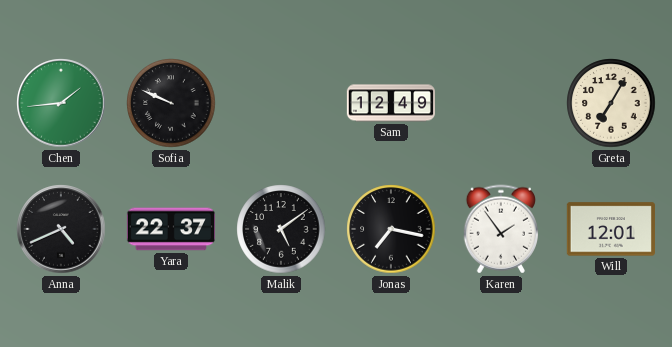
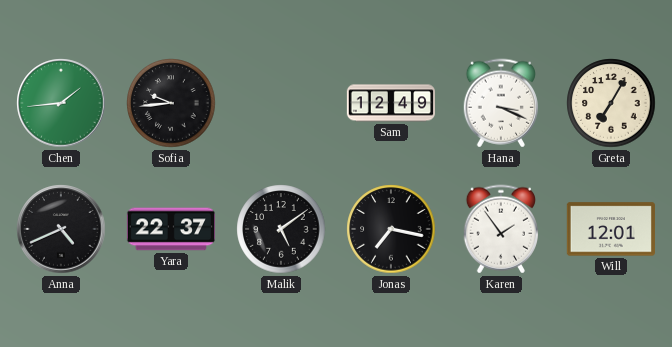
Sofia: 9:49 -> 9:44 (171, 103)
Hana: none -> 3:19 (500, 103)
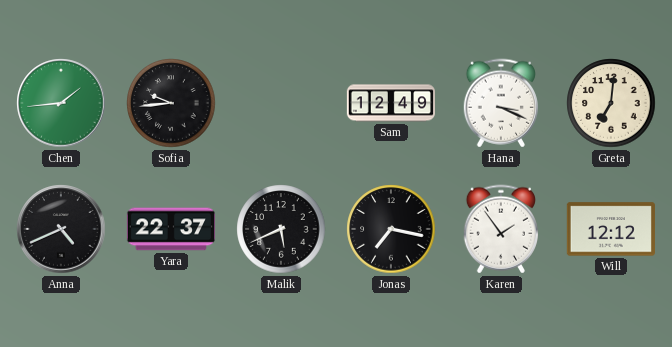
Greta: 7:05 -> 7:01 (611, 103)
Malik: 5:09 -> 5:41 (281, 229)
Will: 12:01 -> 12:12 (611, 229)
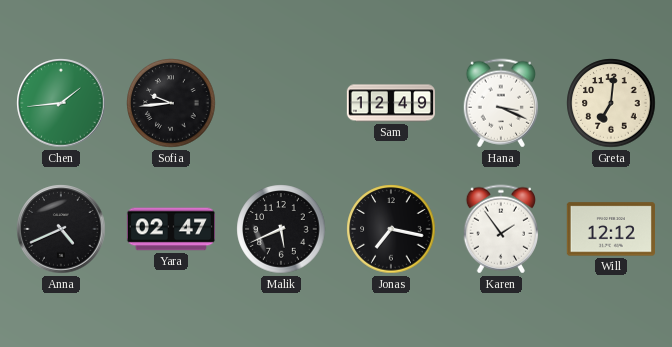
Yara: 22:37 -> 02:47 (170, 229)
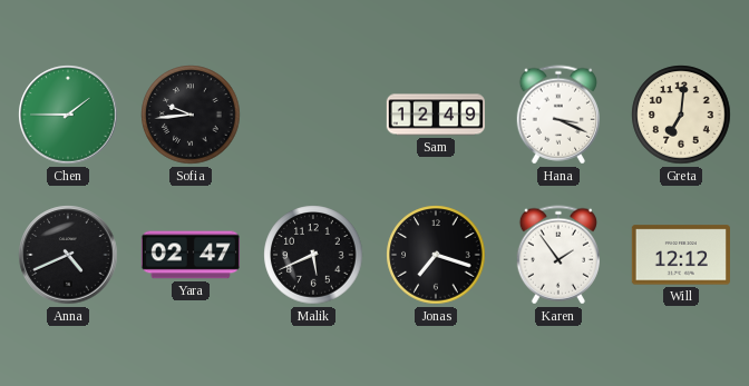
Chen: 1:44 -> 1:45 (68, 115)
Jonas: 7:17 -> 7:18 (436, 255)
